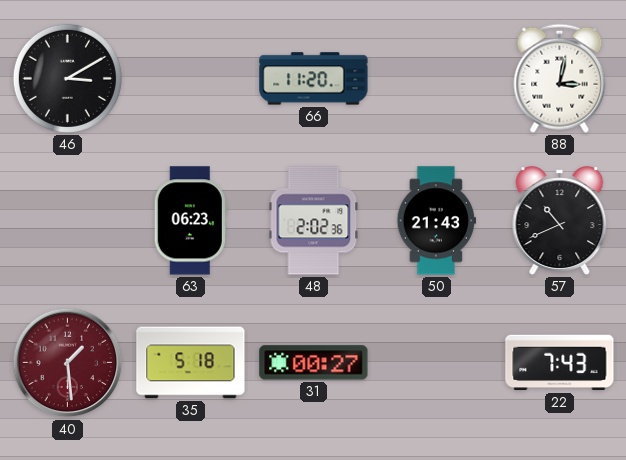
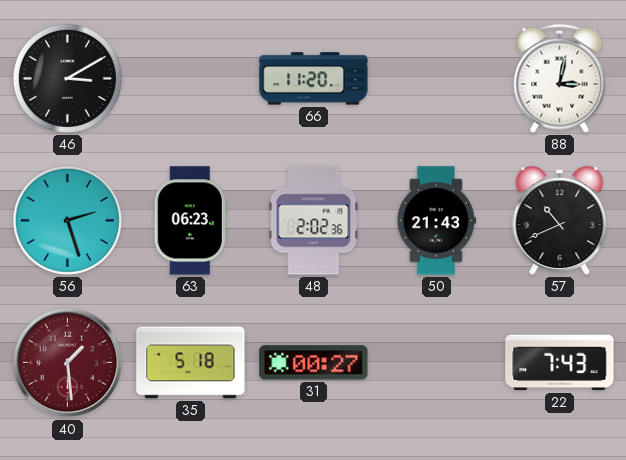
56: none -> 2:27 (67, 220)
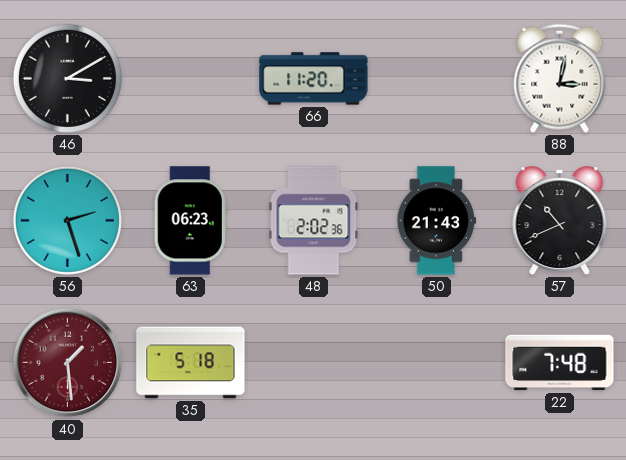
31: 00:27 -> none (314, 363)
22: 7:43 -> 7:48 (560, 363)
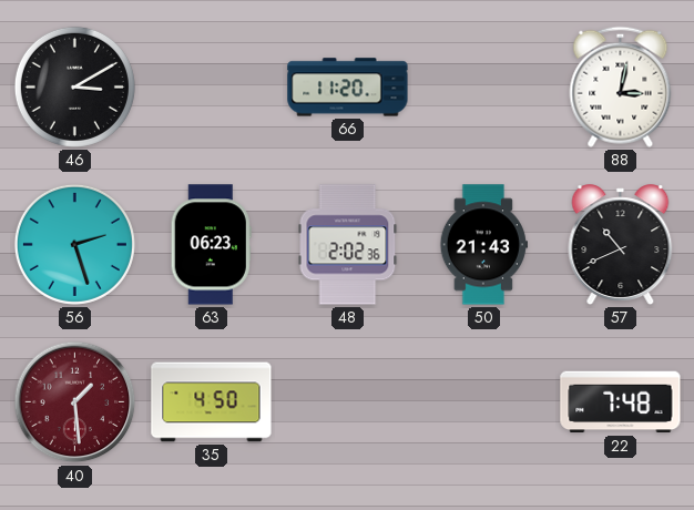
35: 5:18 -> 4:50 (212, 402)
